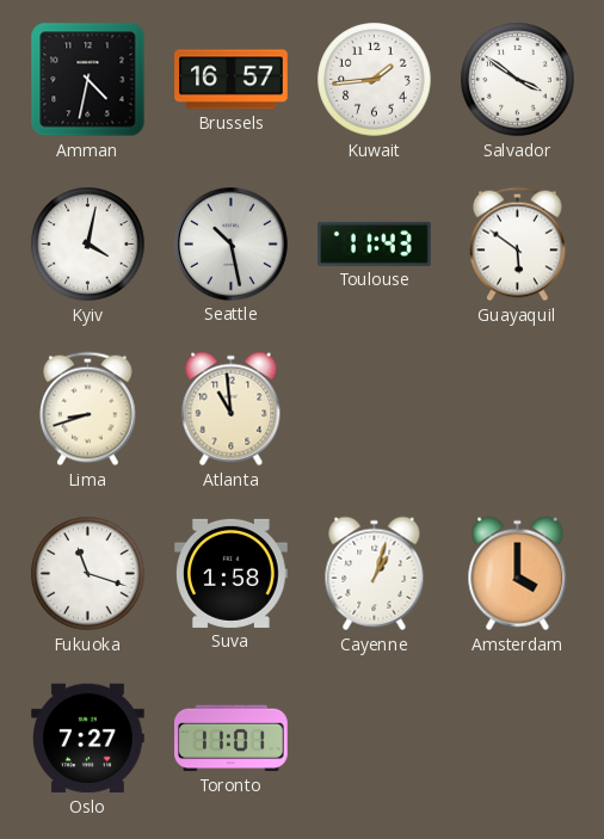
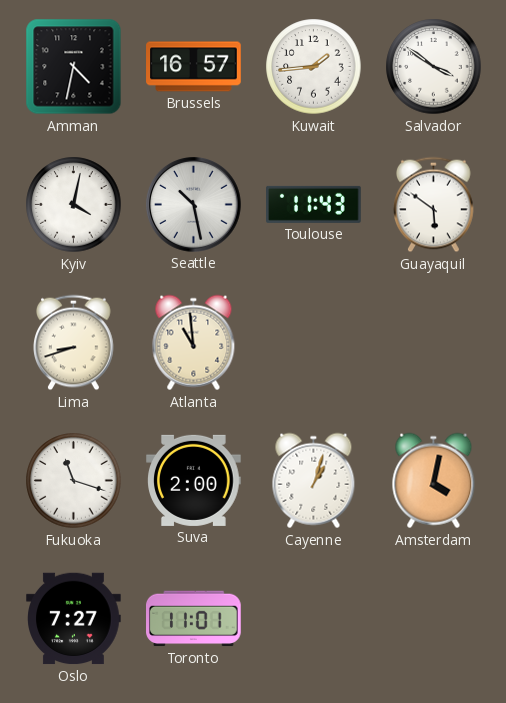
Suva: 1:58 -> 2:00 (194, 480)
Amsterdam: 4:00 -> 4:02 (434, 481)
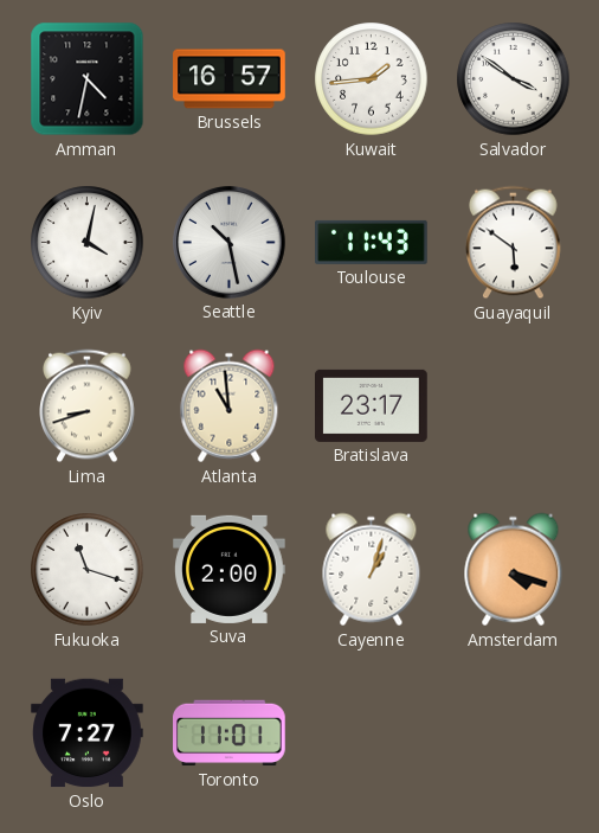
Bratislava: none -> 23:17 (372, 405)
Amsterdam: 4:02 -> 4:18 (514, 570)
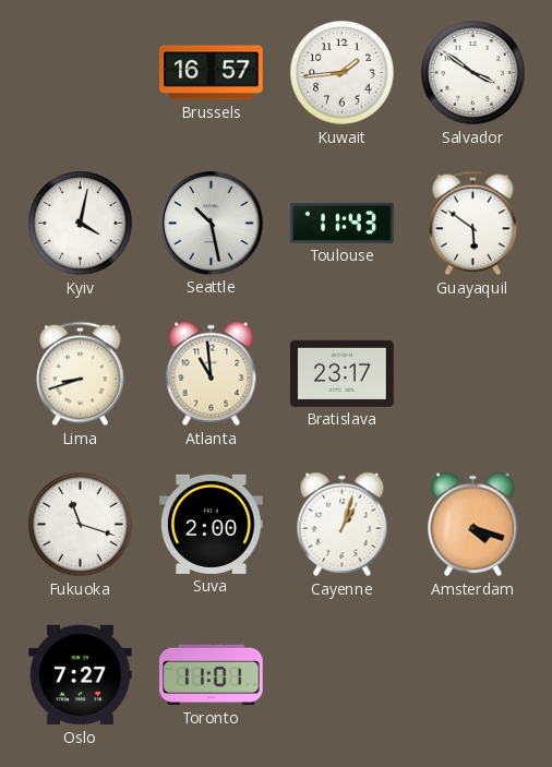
Amman: 4:32 -> none (88, 79)
